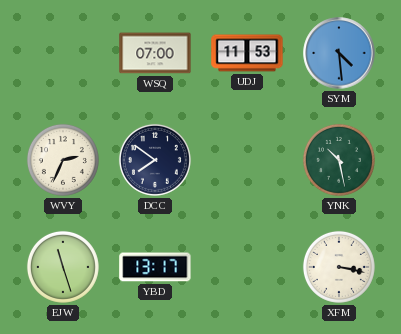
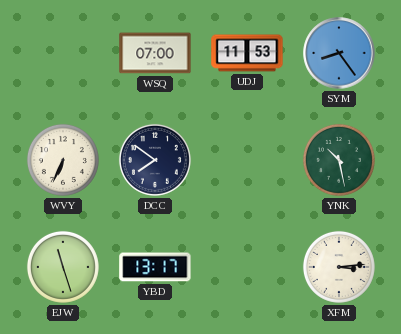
SYM: 4:29 -> 8:24 (339, 53)
WVY: 2:34 -> 6:34 (63, 160)
XFM: 3:17 -> 3:14 (339, 267)
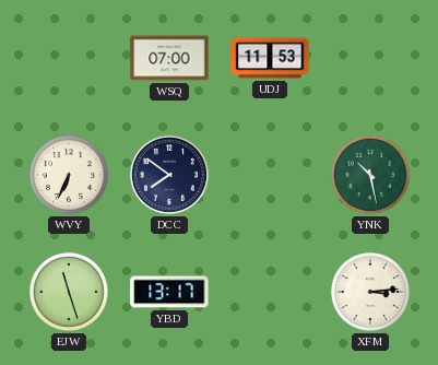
SYM: 8:24 -> none (339, 53)
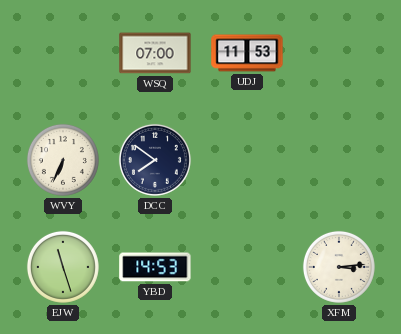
YNK: 10:28 -> none (370, 175)
YBD: 13:17 -> 14:53 (155, 267)
